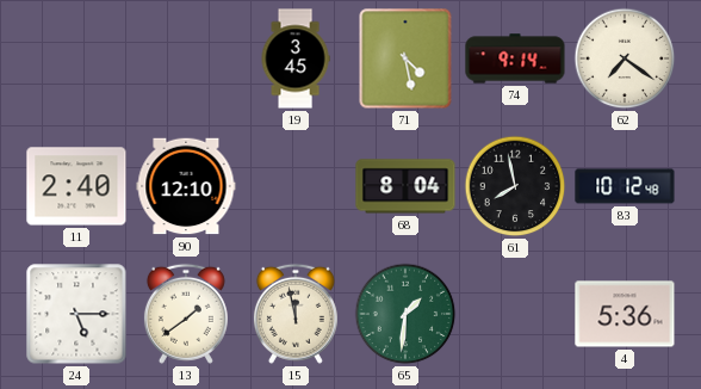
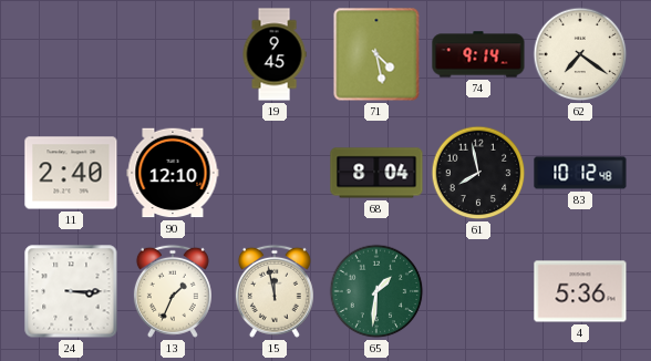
19: 3:45 -> 9:45 (275, 54)
24: 5:15 -> 3:15 (71, 291)
13: 1:39 -> 1:34 (173, 291)
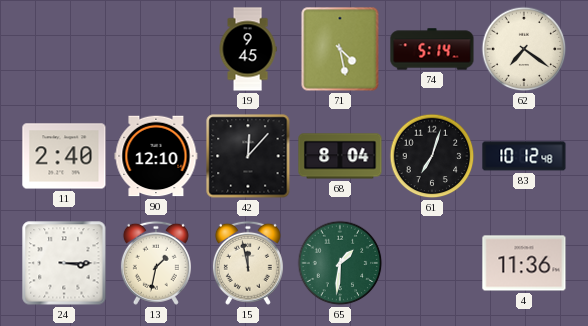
74: 9:14 -> 5:14 (432, 49)
42: none -> 12:07 (248, 156)
61: 7:58 -> 7:03 (432, 156)
13: 1:34 -> 1:32 (156, 263)
4: 5:36 -> 11:36 (524, 263)
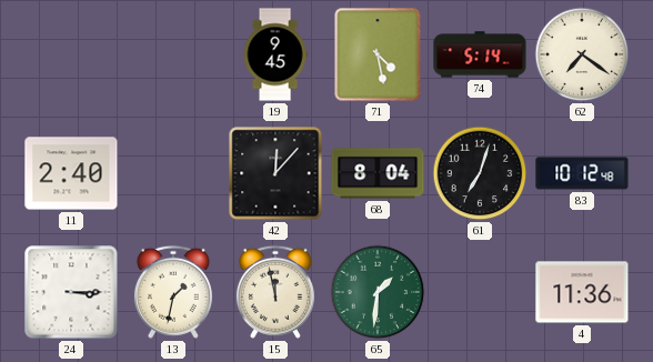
90: 12:10 -> none (156, 156)
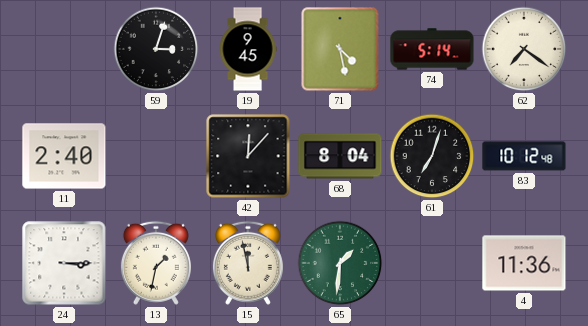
59: none -> 3:03 (156, 49)
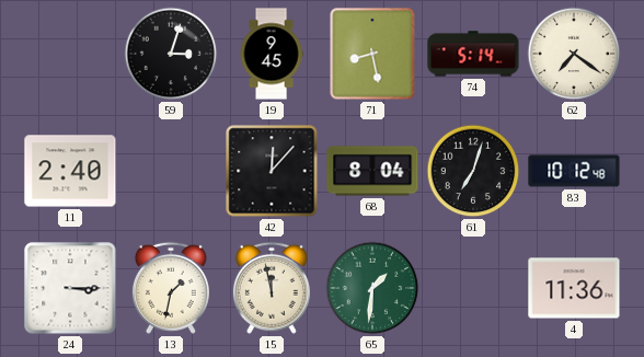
71: 4:28 -> 8:28 (372, 54)
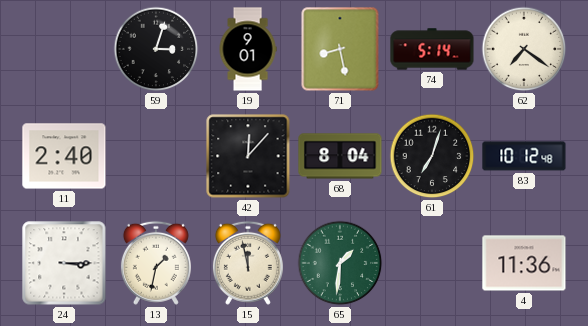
19: 9:45 -> 9:01 (248, 49)
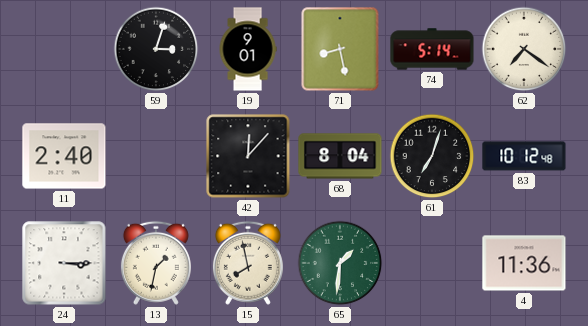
15: 11:58 -> 7:58 (248, 263)
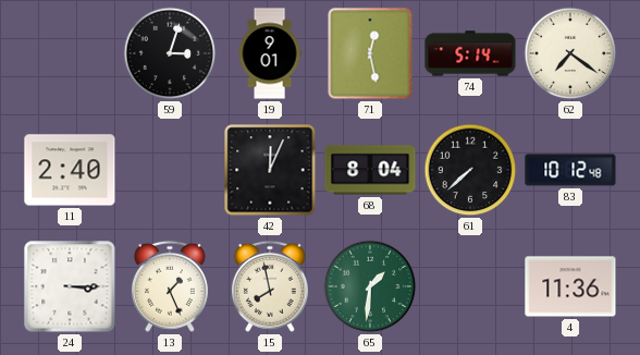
71: 8:28 -> 12:28 (370, 53)
42: 12:07 -> 12:04 (270, 170)
61: 7:03 -> 7:38 (470, 170)
13: 1:32 -> 1:26 (170, 286)
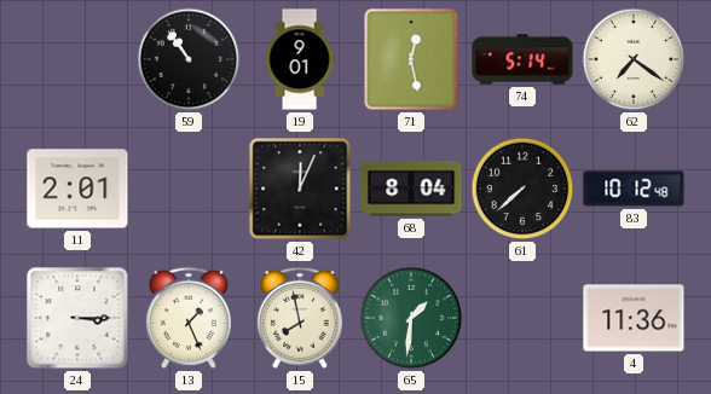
59: 3:03 -> 10:54 (189, 59)
11: 2:40 -> 2:01 (77, 189)
